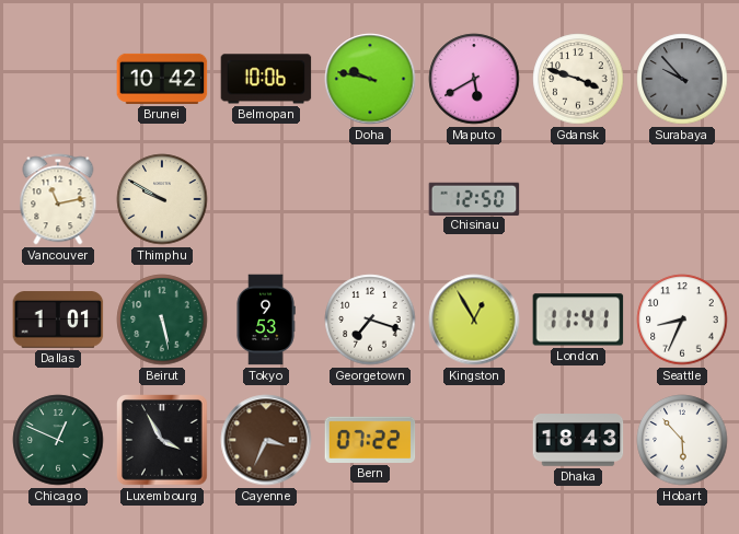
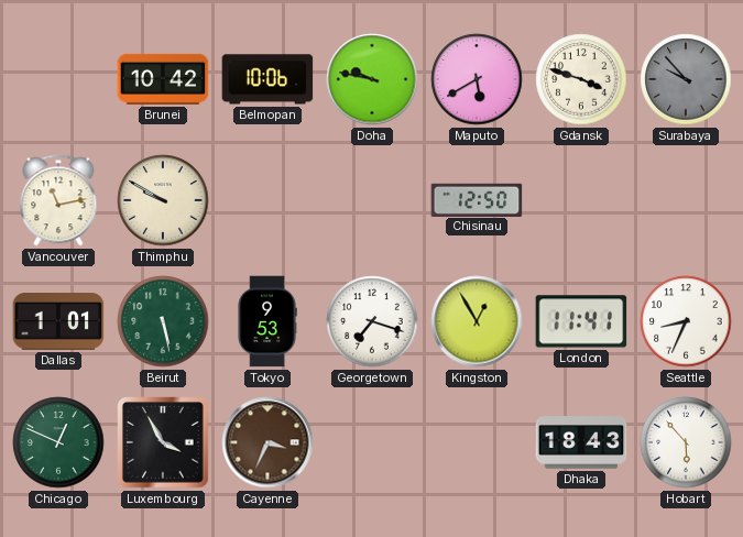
Bern: 07:22 -> none (370, 440)
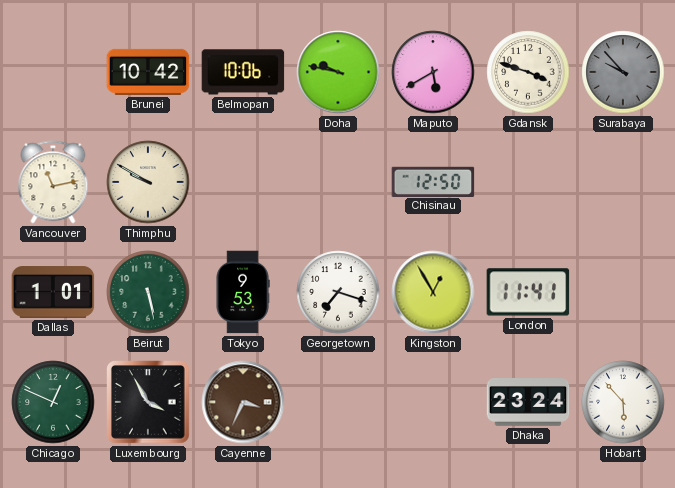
Seattle: 8:34 -> none (686, 321)
Dhaka: 18:43 -> 23:24 (528, 402)
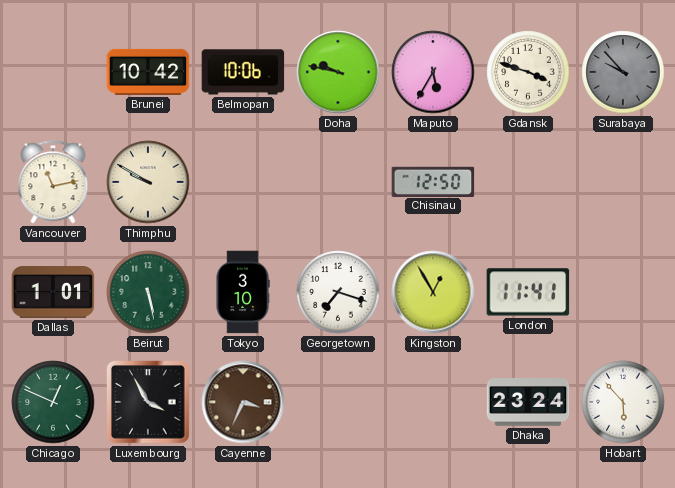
Maputo: 5:40 -> 5:35 (433, 72)
Tokyo: 9:53 -> 3:10 (243, 292)
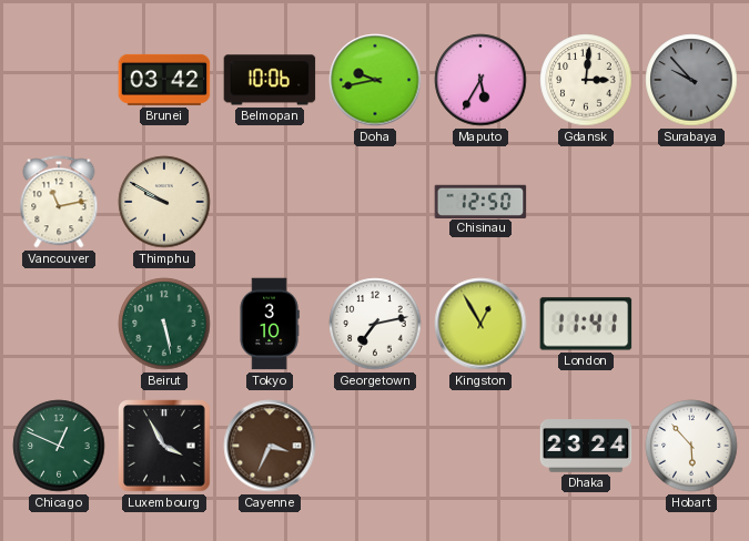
Brunei: 10:42 -> 03:42 (164, 80)
Doha: 9:47 -> 9:43 (375, 80)
Gdansk: 3:48 -> 3:01 (586, 80)
Dallas: 1:01 -> none (53, 292)
Georgetown: 7:18 -> 7:13 (375, 324)
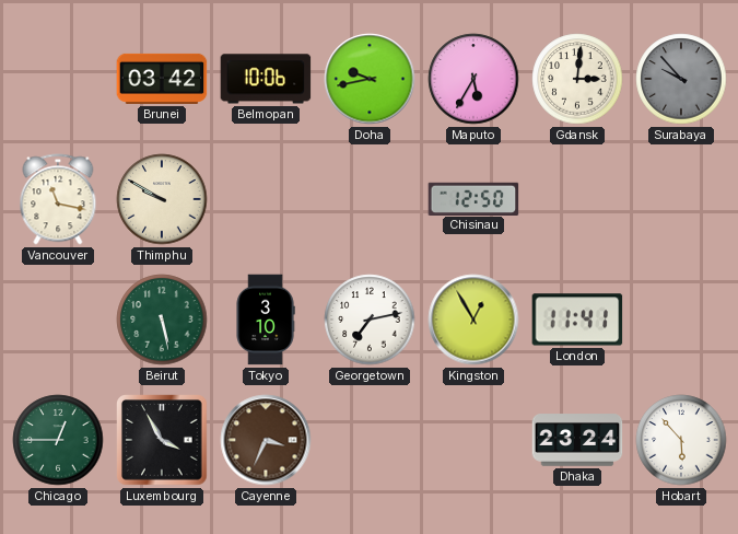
Vancouver: 11:13 -> 11:17 (58, 199)
Chicago: 12:49 -> 12:45 (58, 440)
